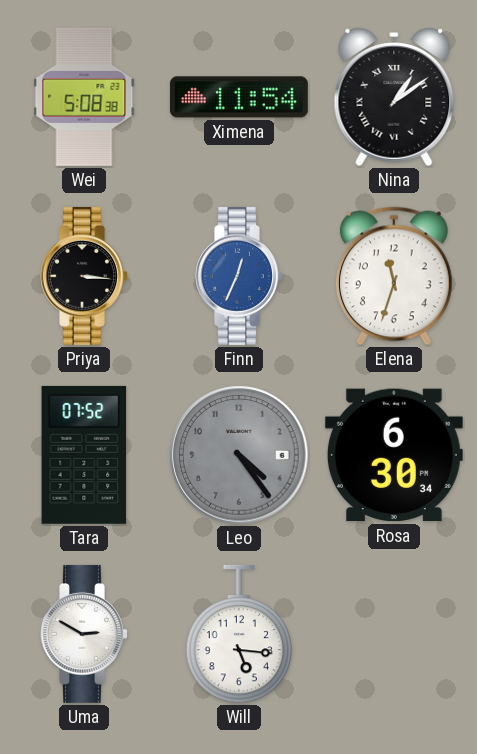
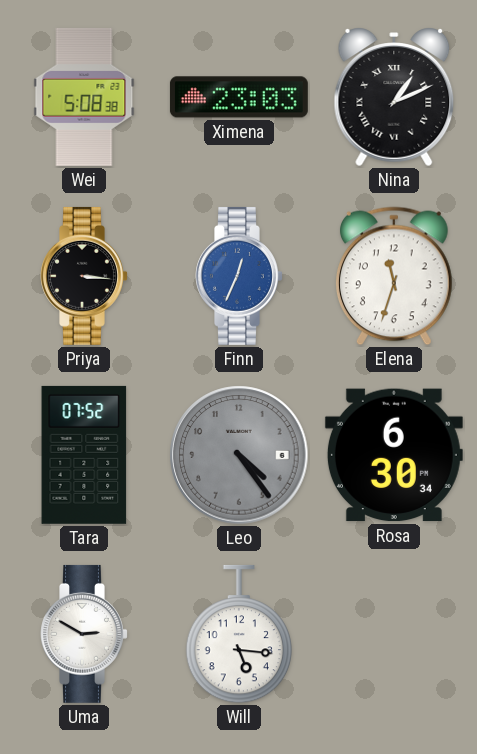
Ximena: 11:54 -> 23:03 (239, 97)
Nina: 1:09 -> 1:11 (394, 97)
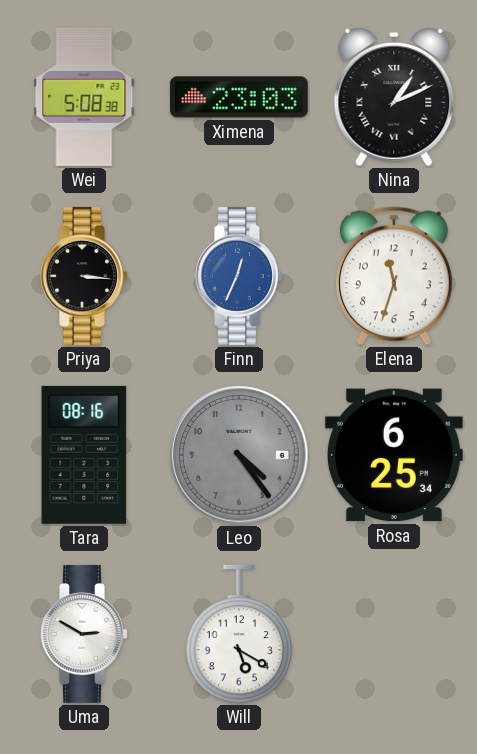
Tara: 07:52 -> 08:16 (84, 455)
Rosa: 6:30 -> 6:25 (394, 455)
Will: 5:16 -> 5:20 (238, 634)
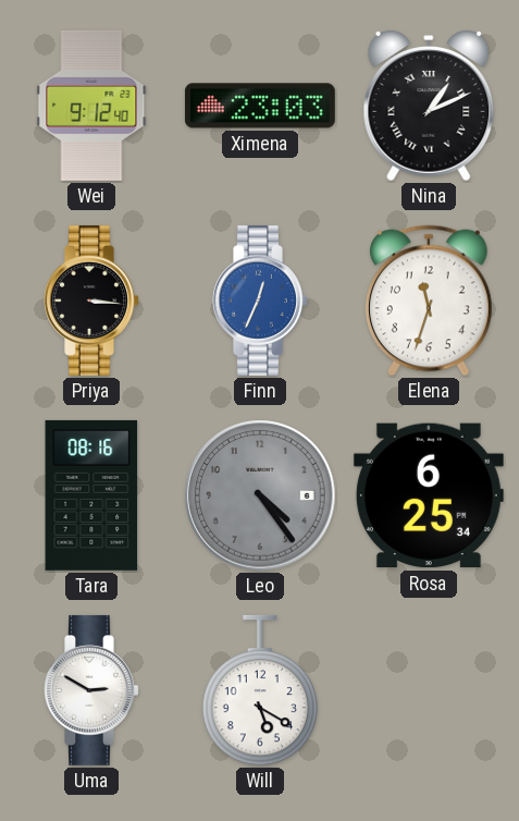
Wei: 5:08 -> 9:12 (91, 106)
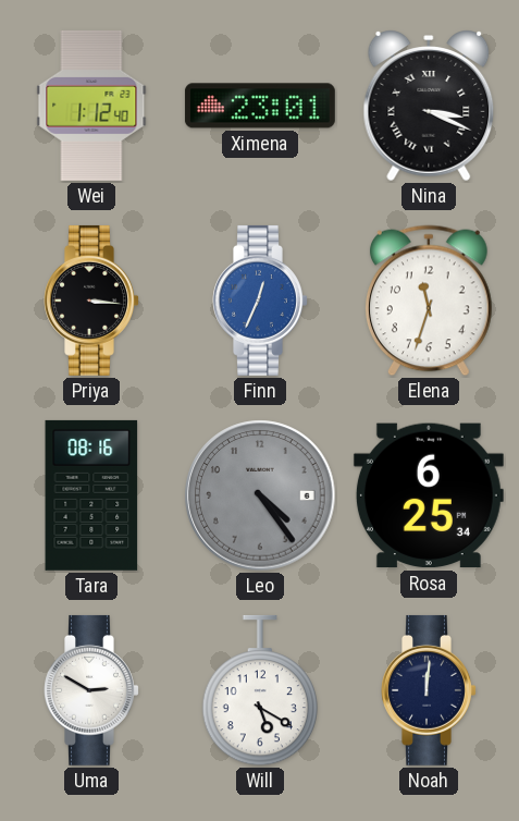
Wei: 9:12 -> 1:12 (91, 106)
Ximena: 23:03 -> 23:01 (260, 106)
Nina: 1:11 -> 3:19 (429, 106)
Noah: none -> 12:01 (429, 690)
